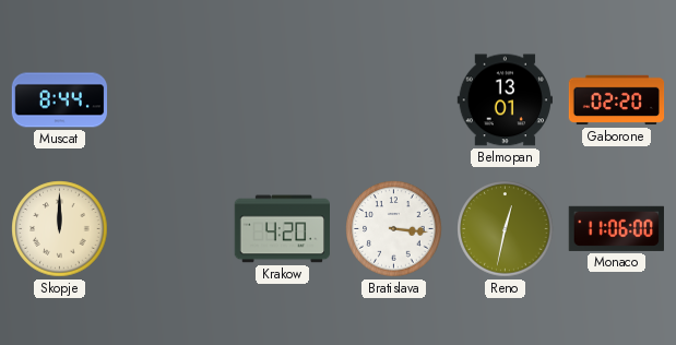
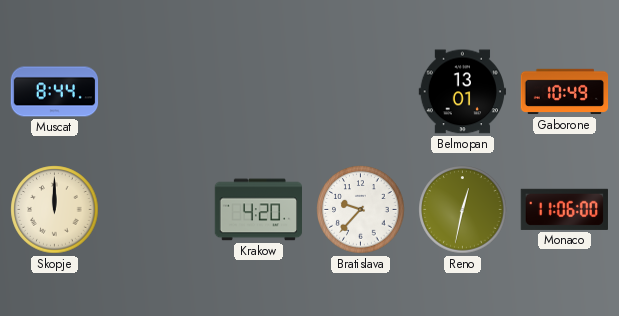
Gaborone: 02:20 -> 10:49 (565, 92)
Bratislava: 3:16 -> 9:37 (361, 210)
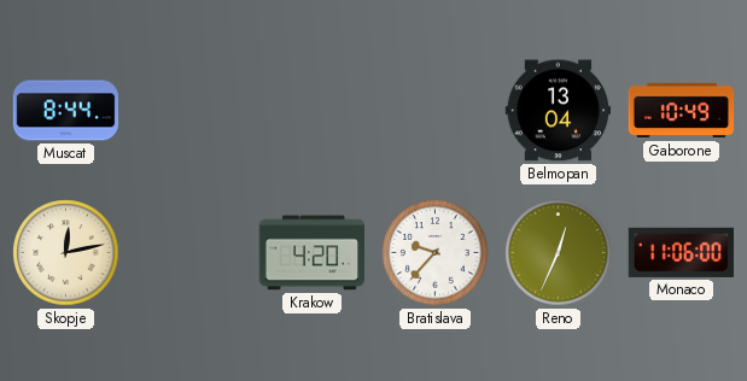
Belmopan: 13:01 -> 13:04 (558, 111)
Skopje: 12:00 -> 12:13 (66, 253)
Reno: 12:32 -> 12:34 (559, 253)
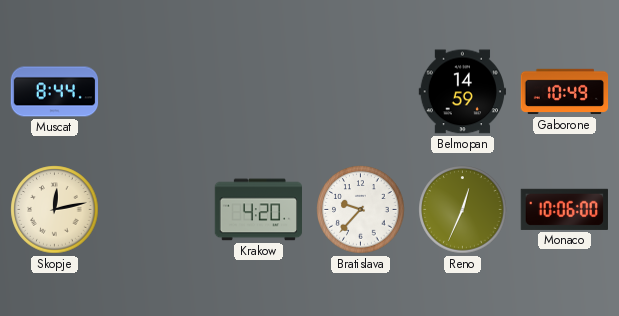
Belmopan: 13:04 -> 14:59 (462, 92)
Monaco: 11:06 -> 10:06 (564, 209)
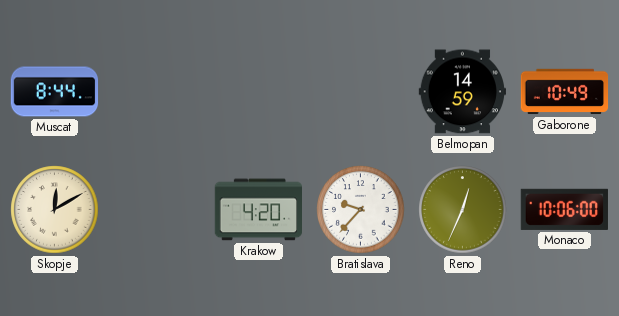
Skopje: 12:13 -> 12:10 (55, 210)
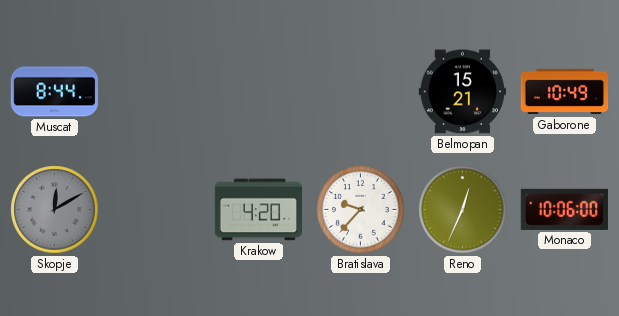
Belmopan: 14:59 -> 15:21 (462, 92)
Skopje dial: cream -> grey (55, 210)
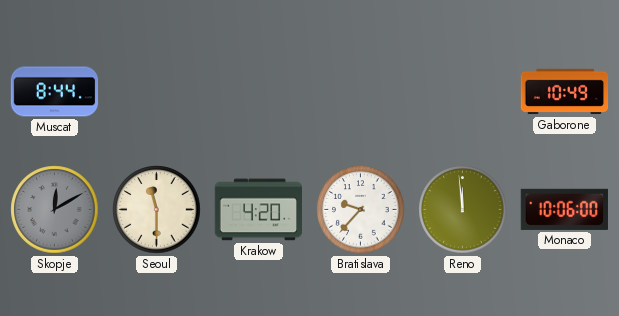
Belmopan: 15:21 -> none (462, 92)
Seoul: none -> 11:30 (157, 210)
Reno: 12:34 -> 11:59 (463, 210)
